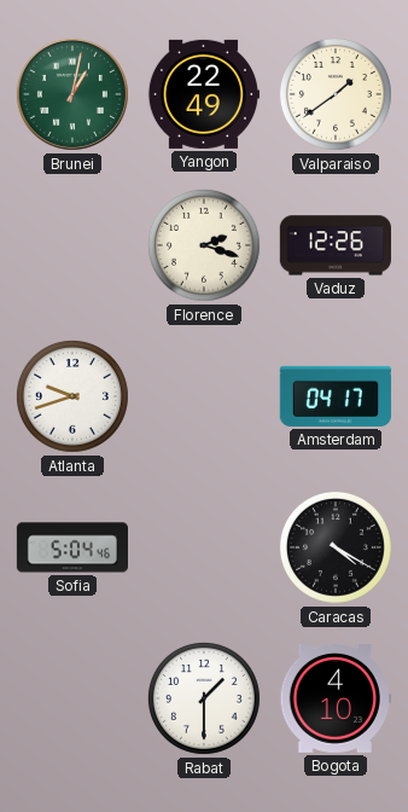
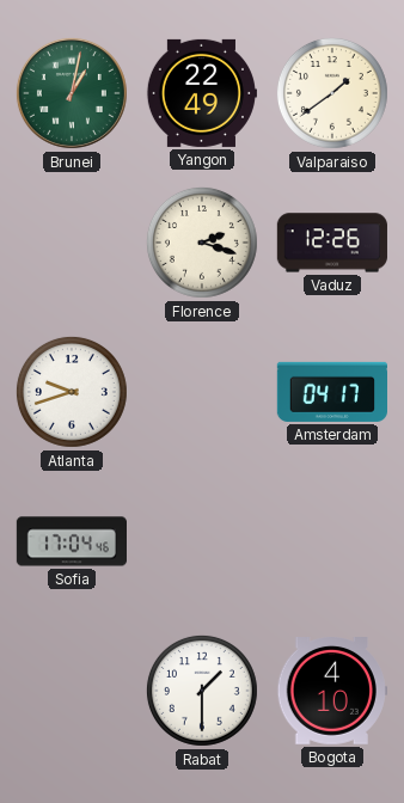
Sofia: 5:04 -> 17:04 (71, 541)
Caracas: 4:20 -> none (336, 547)
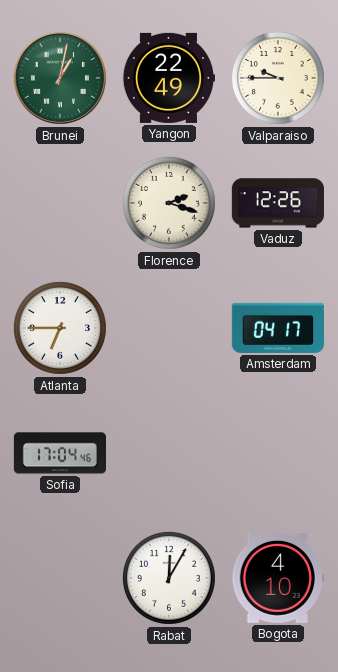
Valparaiso: 1:39 -> 9:45 (278, 78)
Atlanta: 9:42 -> 6:45 (60, 328)
Rabat: 1:30 -> 12:05 (169, 578)
